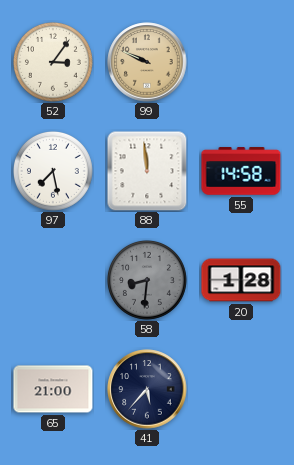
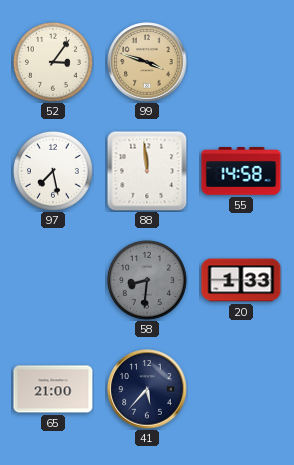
99: 9:49 -> 3:48 (147, 62)
20: 1:28 -> 1:33 (241, 280)
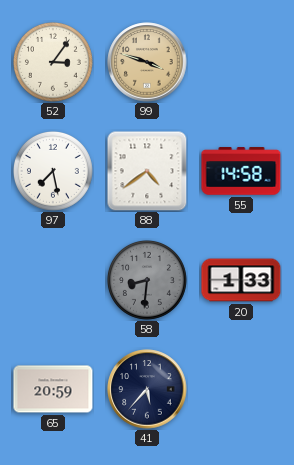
88: 11:59 -> 4:39 (147, 171)
65: 21:00 -> 20:59 (53, 389)
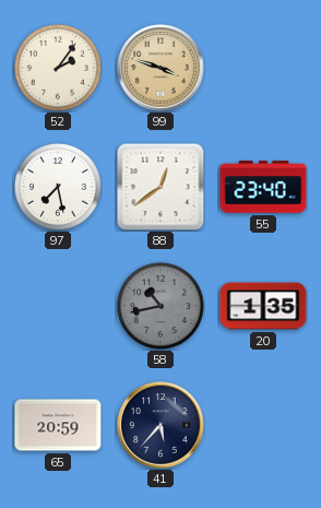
52: 3:06 -> 2:06 (58, 68)
88: 4:39 -> 12:39 (160, 187)
55: 14:58 -> 23:40 (263, 187)
58: 8:31 -> 10:43 (160, 306)
20: 1:33 -> 1:35 (263, 306)
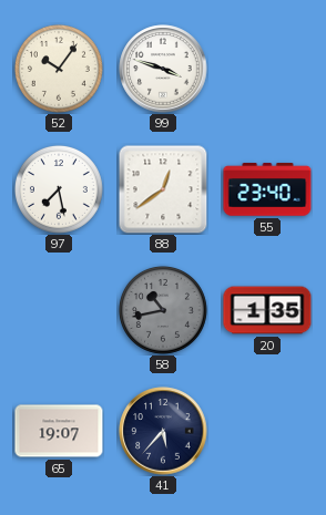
52: 2:06 -> 10:06 (59, 69)
99 dial: champagne -> white (163, 69)
65: 20:59 -> 19:07 (59, 431)
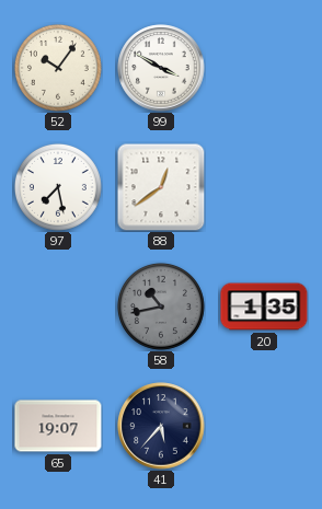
99: 3:48 -> 3:50 (161, 68)
55: 23:40 -> none (267, 189)
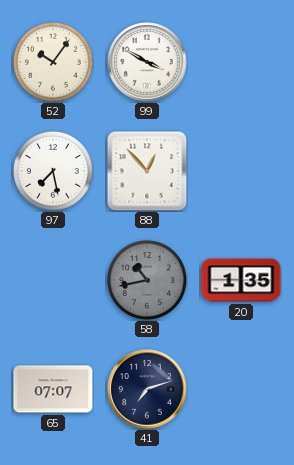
88: 12:39 -> 12:53 (147, 171)
65: 19:07 -> 07:07 (53, 389)
41: 5:37 -> 7:12 (147, 389)
